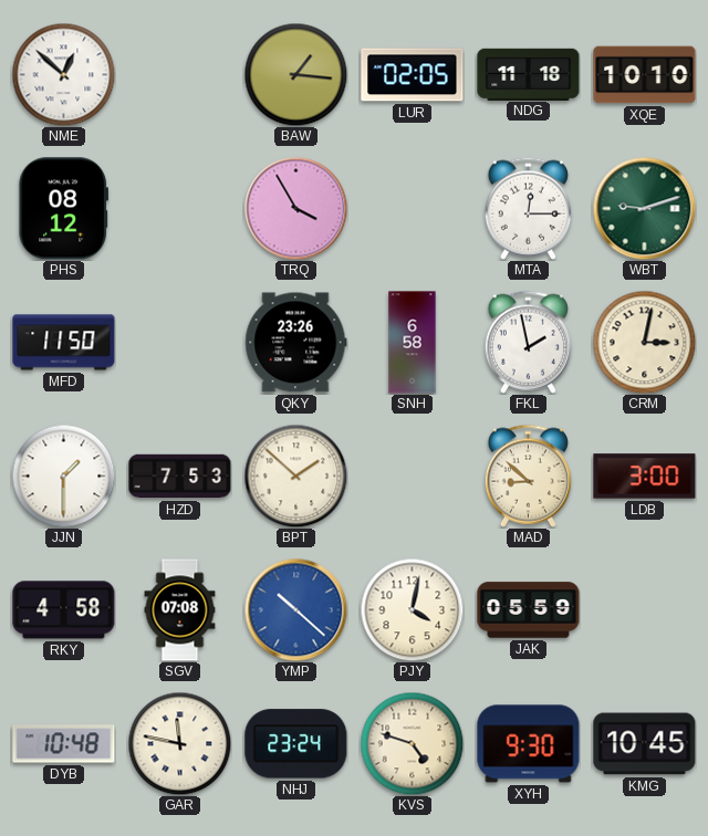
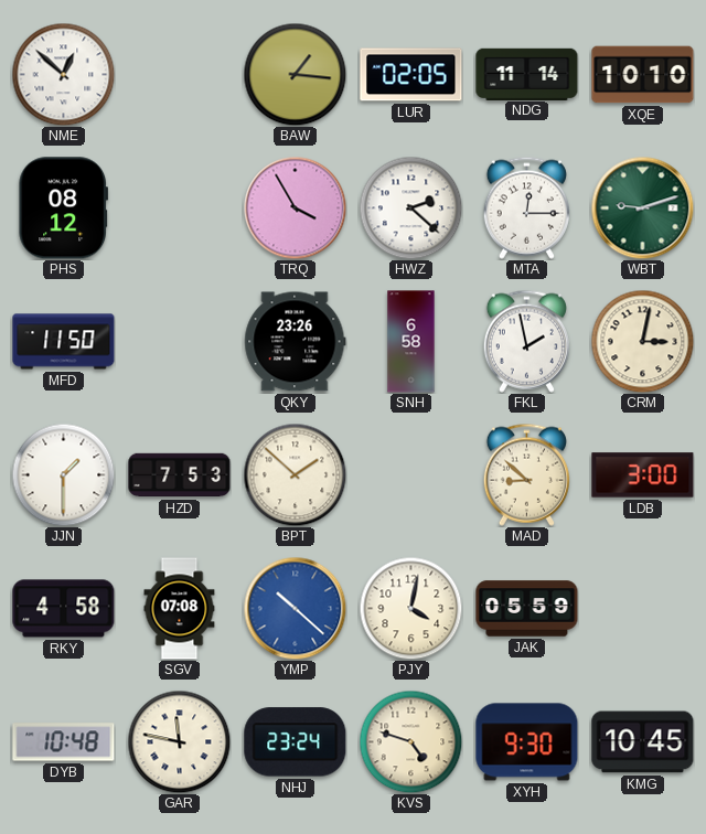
NDG: 11:18 -> 11:14 (527, 74)
HWZ: none -> 2:22 (410, 207)
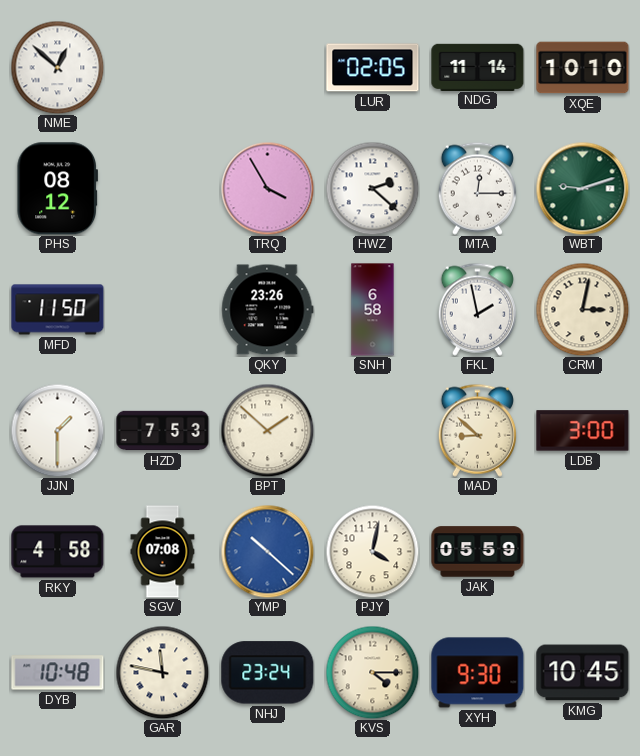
BAW: 1:16 -> none (295, 74)
KVS: 4:48 -> 4:15 (372, 672)
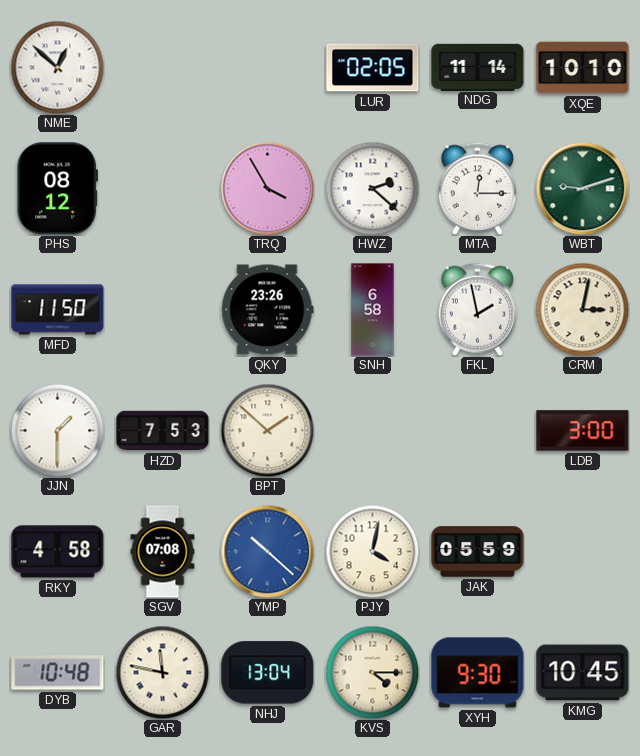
MAD: 8:52 -> none (477, 430)
NHJ: 23:24 -> 13:04 (268, 673)
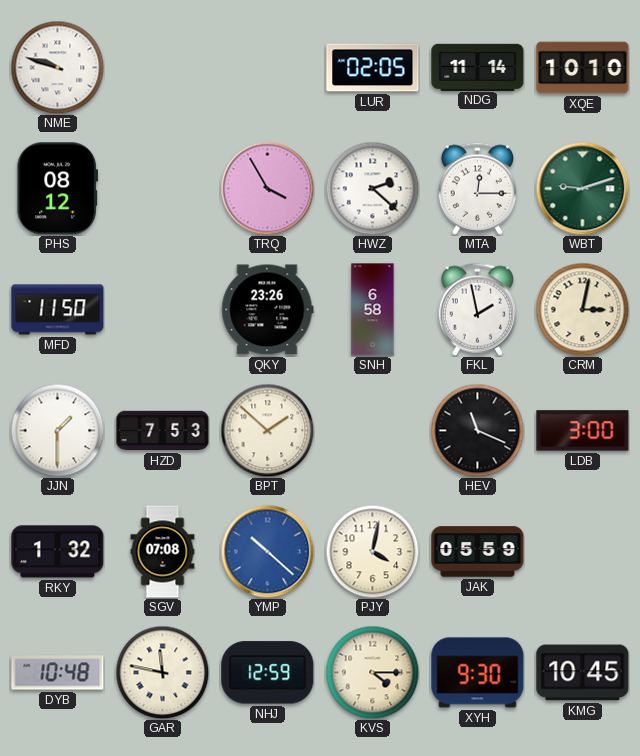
NME: 12:52 -> 9:48 (57, 67)
HEV: none -> 11:19 (477, 430)
RKY: 4:58 -> 1:32 (58, 552)
NHJ: 13:04 -> 12:59 (268, 673)
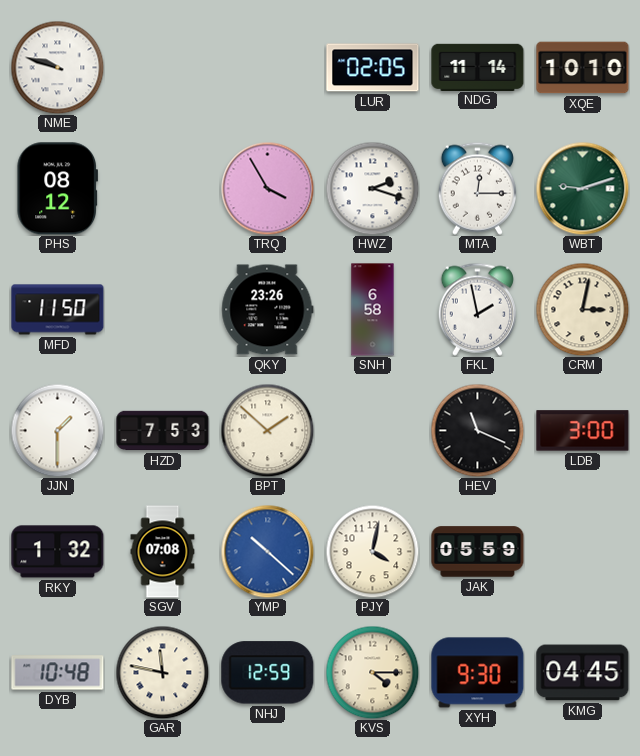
HWZ: 2:22 -> 2:18 (372, 188)
KMG: 10:45 -> 04:45 (583, 673)
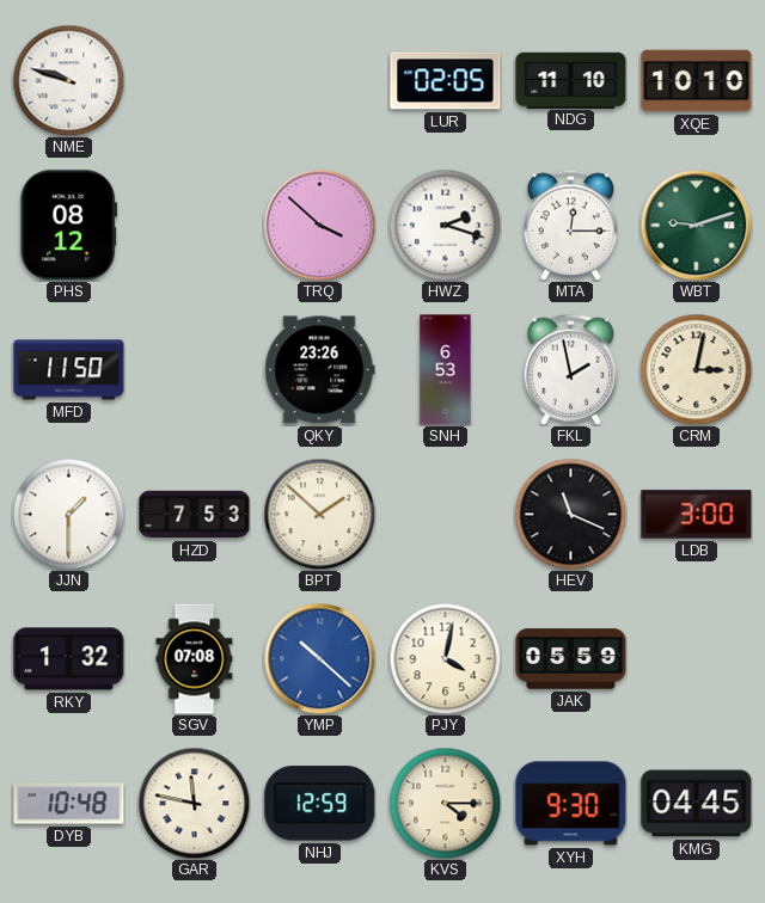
NDG: 11:14 -> 11:10 (571, 80)
TRQ: 3:55 -> 3:52 (319, 225)
SNH: 6:58 -> 6:53 (446, 370)
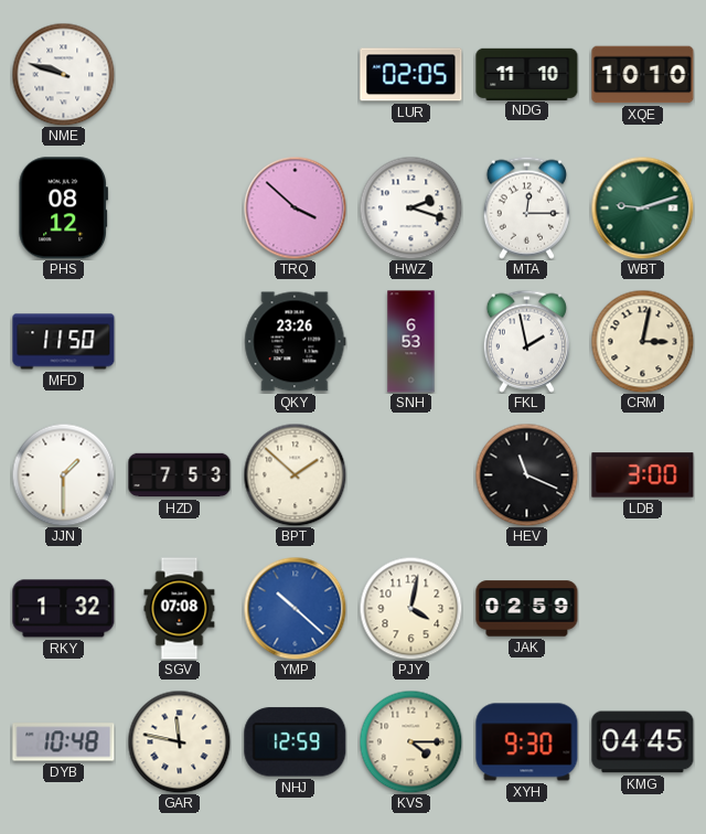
JAK: 05:59 -> 02:59 (527, 609)
